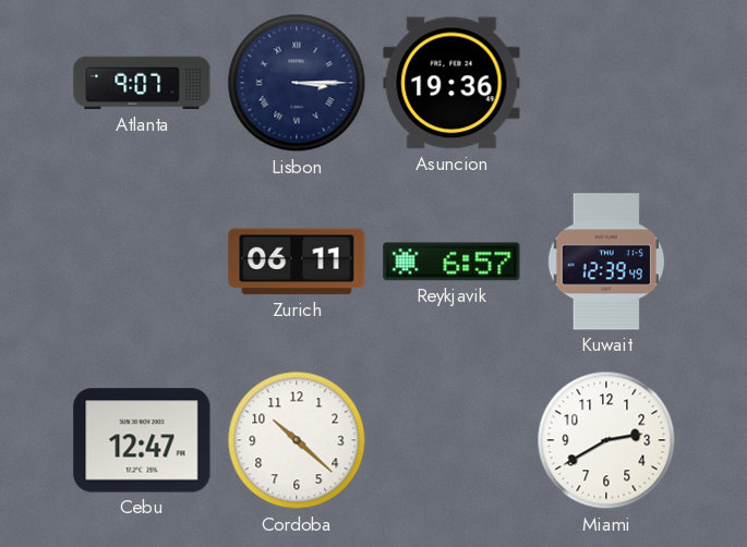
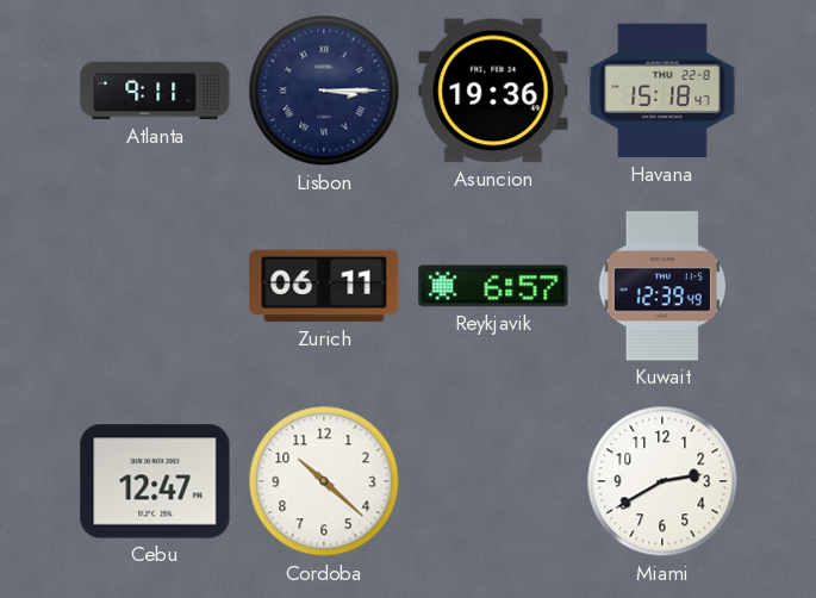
Atlanta: 9:07 -> 9:11 (155, 91)
Havana: none -> 15:18 (662, 91)
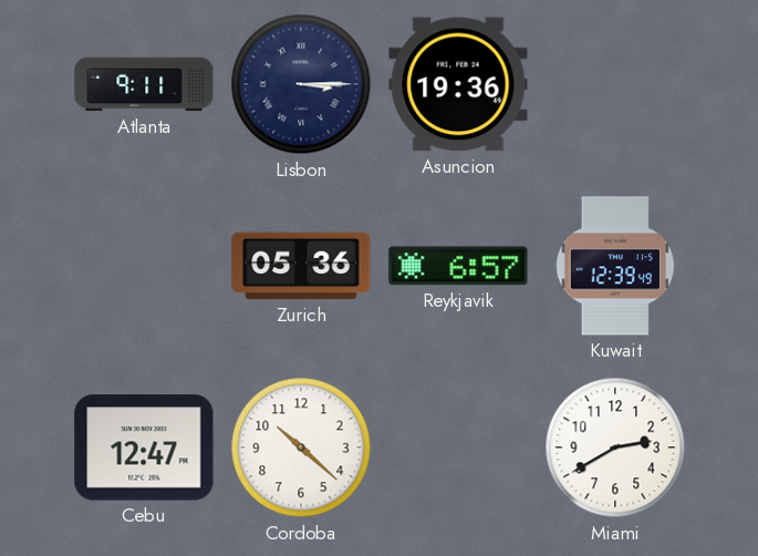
Havana: 15:18 -> none (662, 91)
Zurich: 06:11 -> 05:36 (301, 266)
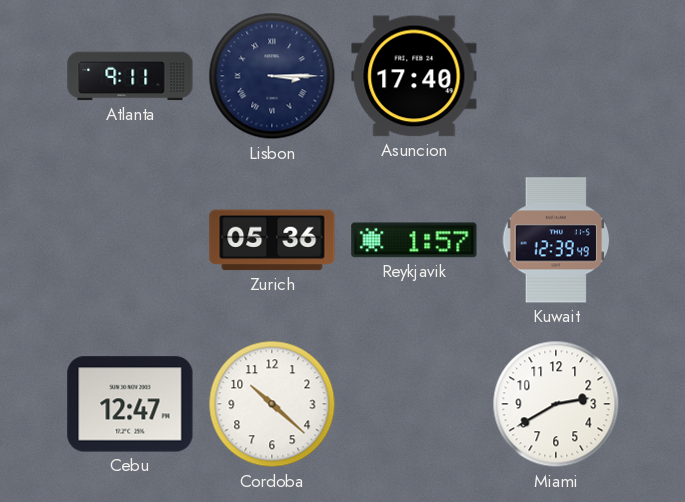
Asuncion: 19:36 -> 17:40 (414, 76)
Reykjavik: 6:57 -> 1:57 (414, 240)
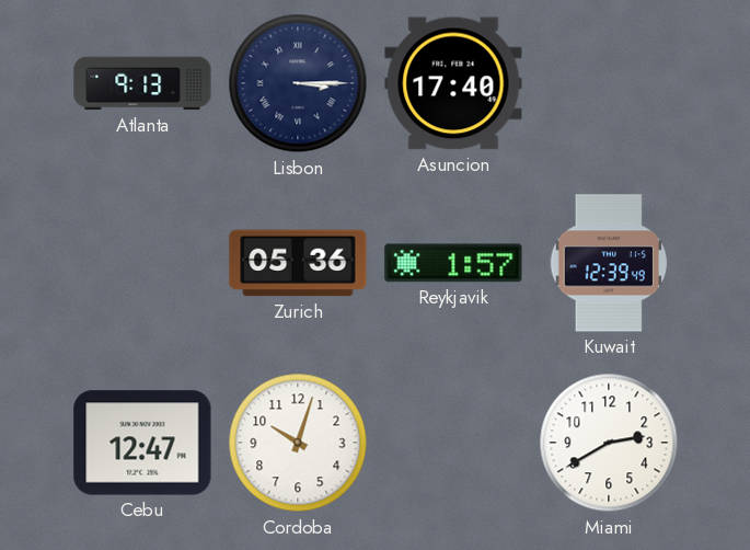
Atlanta: 9:11 -> 9:13 (142, 83)
Cordoba: 10:22 -> 10:03 (298, 443)
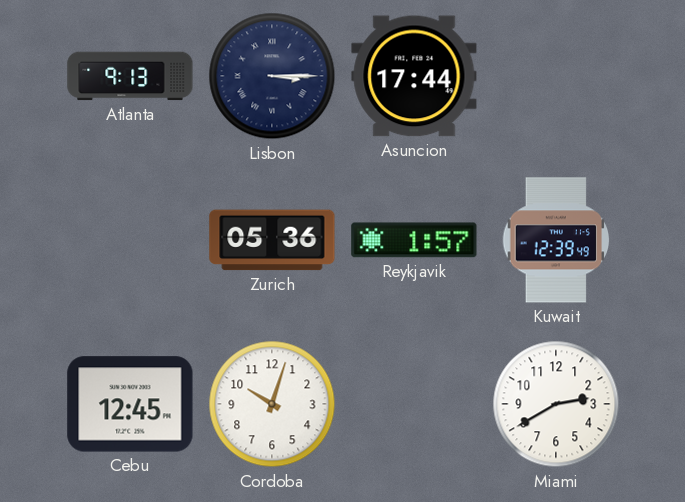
Asuncion: 17:40 -> 17:44 (414, 76)
Cebu: 12:47 -> 12:45 (130, 404)
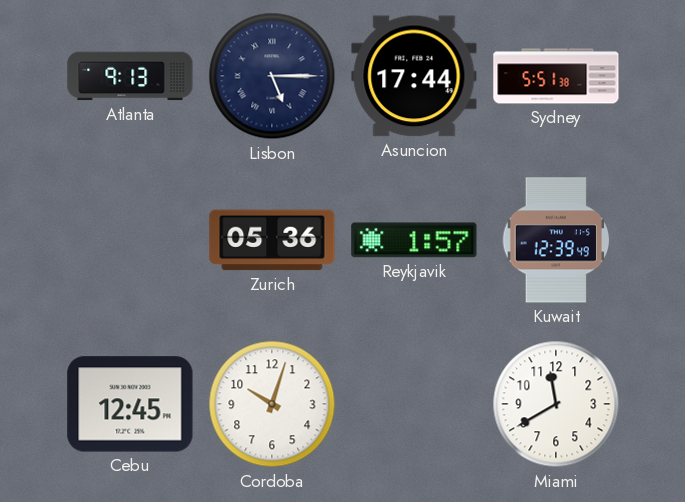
Lisbon: 3:15 -> 5:15 (272, 76)
Sydney: none -> 5:51 (556, 76)
Miami: 2:40 -> 11:40 (556, 404)
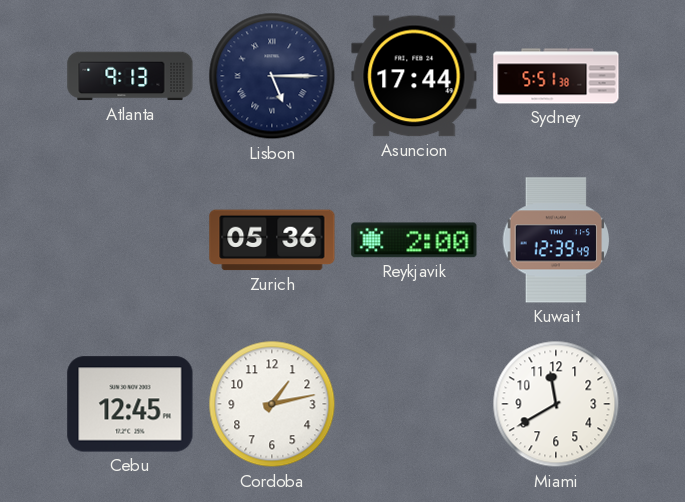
Reykjavik: 1:57 -> 2:00 (414, 240)
Cordoba: 10:03 -> 1:13 (272, 404)
